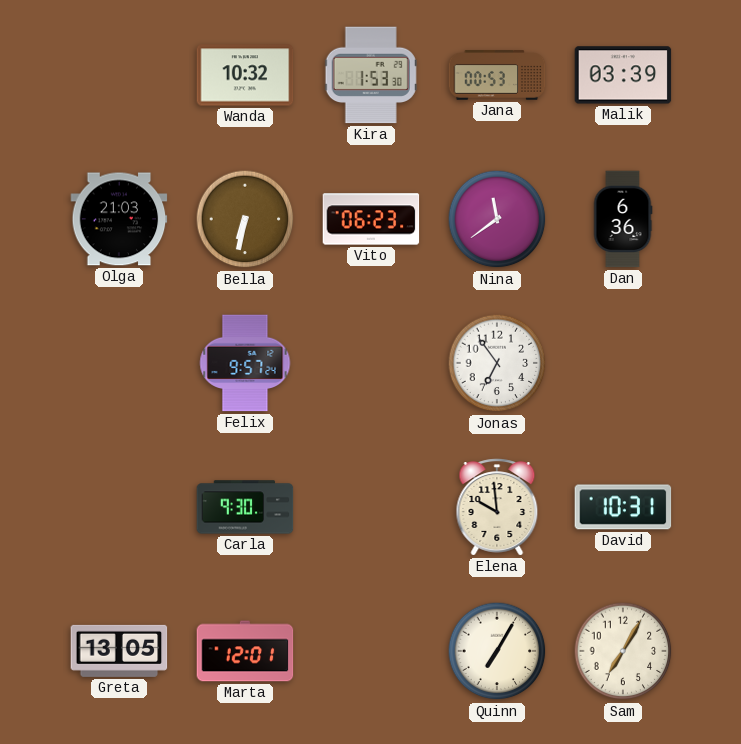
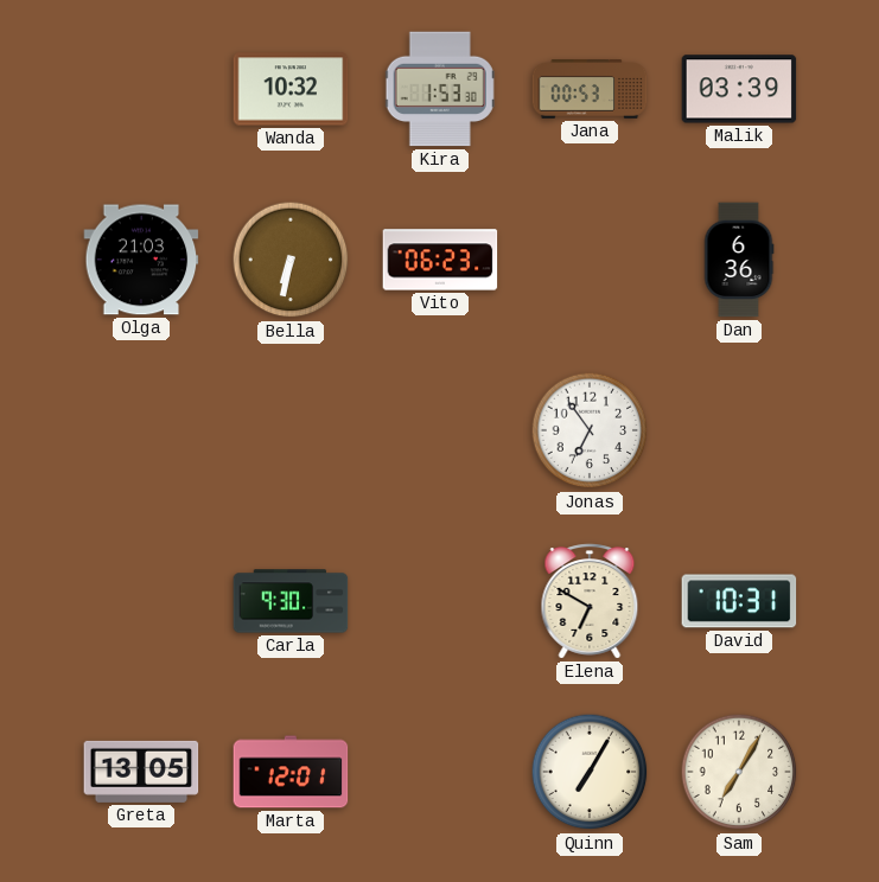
Nina: 11:39 -> none (497, 219)
Felix: 9:57 -> none (245, 363)
Elena: 9:59 -> 6:50 (590, 601)
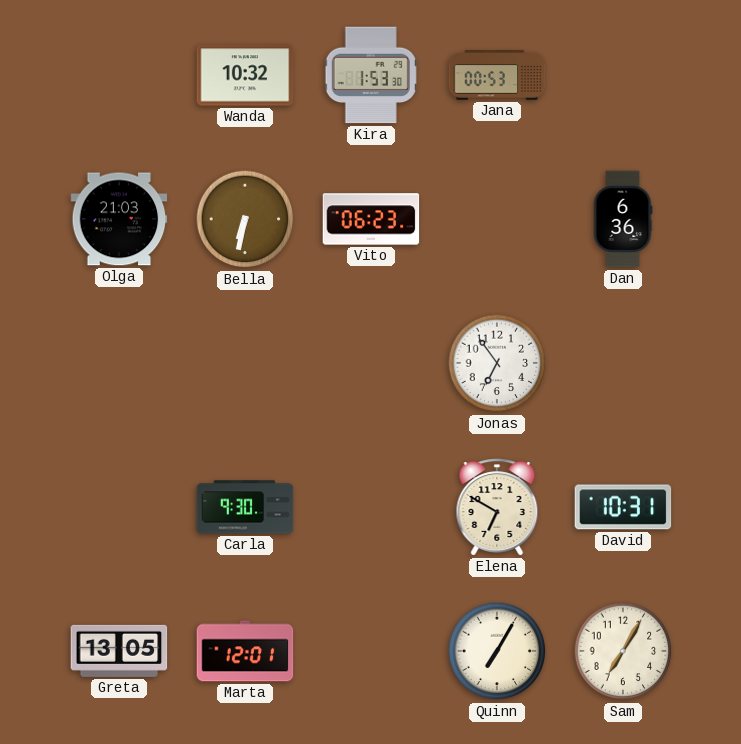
Malik: 03:39 -> none (739, 89)
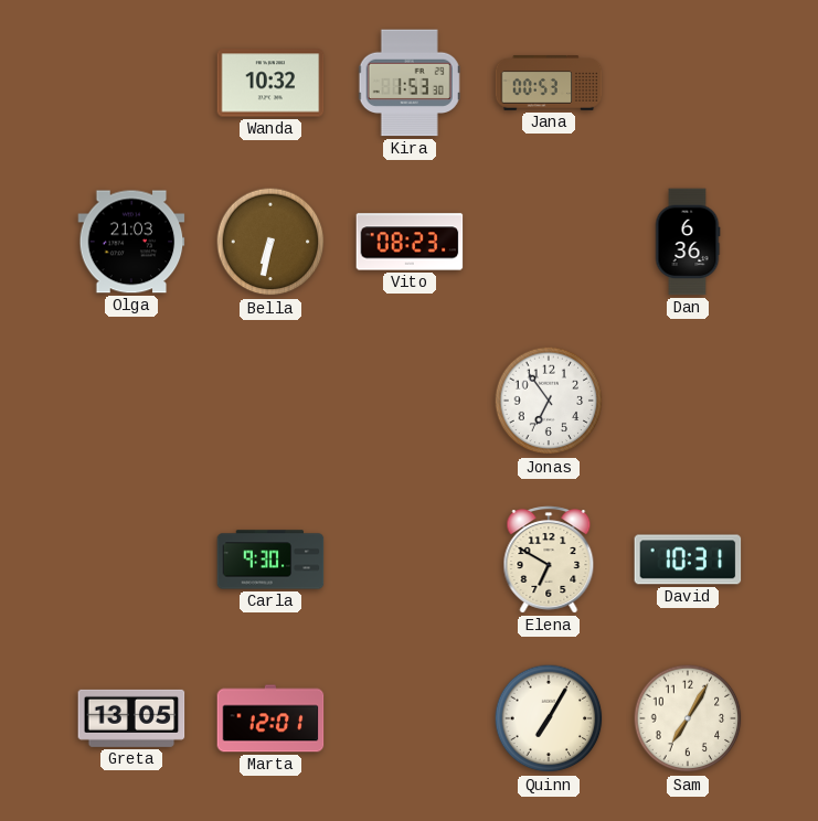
Vito: 06:23 -> 08:23 (410, 242)
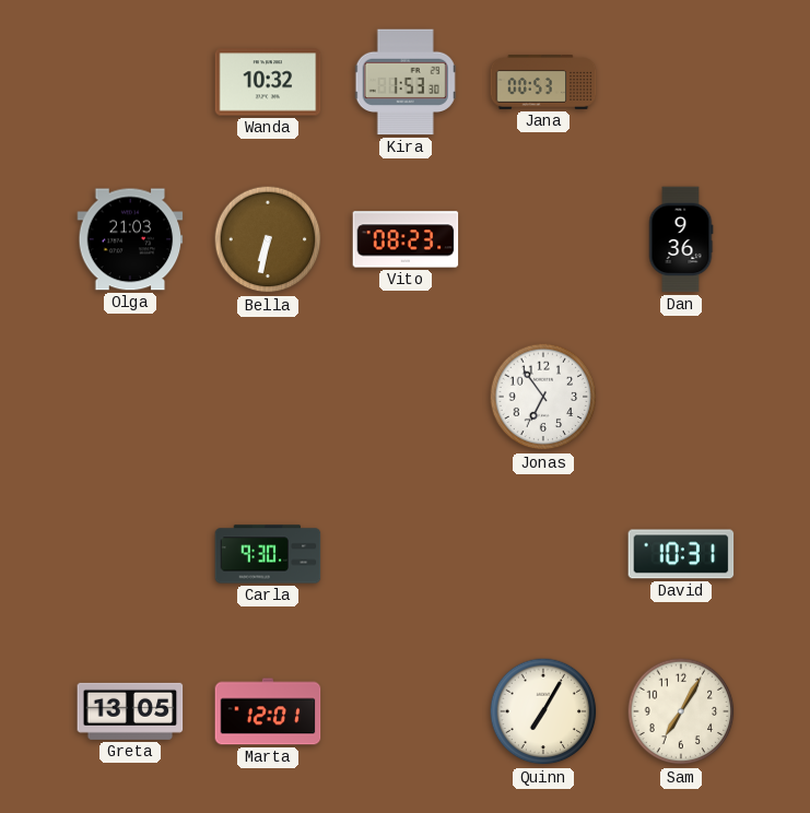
Dan: 6:36 -> 9:36 (681, 239)
Elena: 6:50 -> none (549, 559)
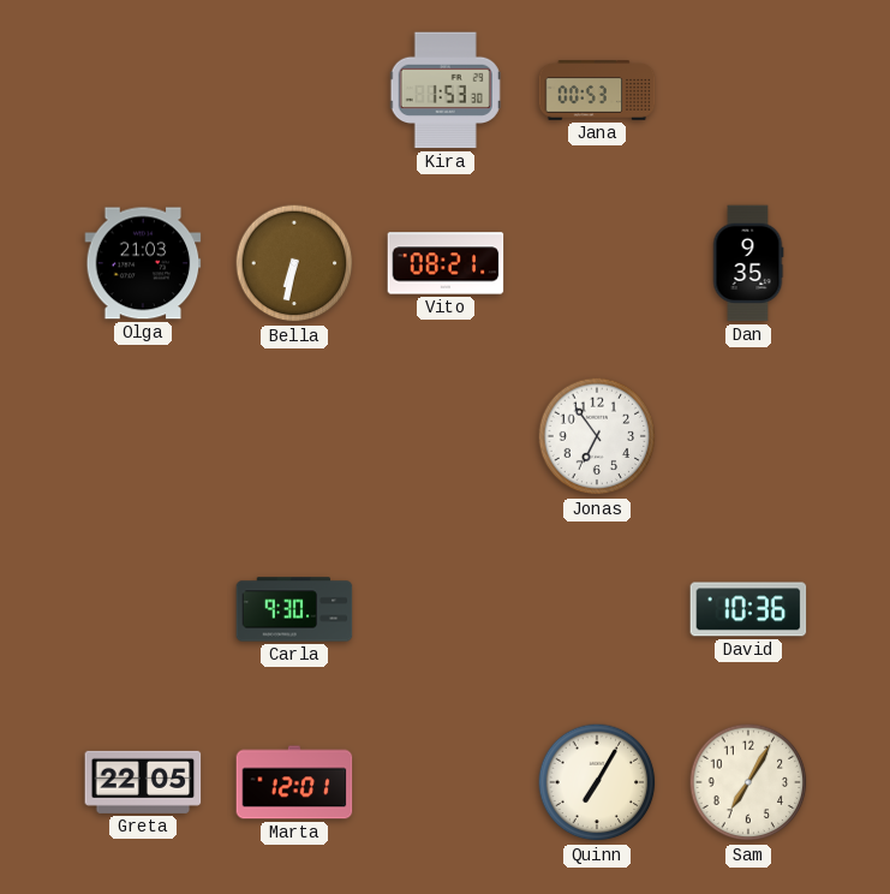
Wanda: 10:32 -> none (268, 82)
Vito: 08:23 -> 08:21 (446, 263)
Dan: 9:36 -> 9:35 (748, 263)
David: 10:31 -> 10:36 (748, 609)
Greta: 13:05 -> 22:05 (143, 782)
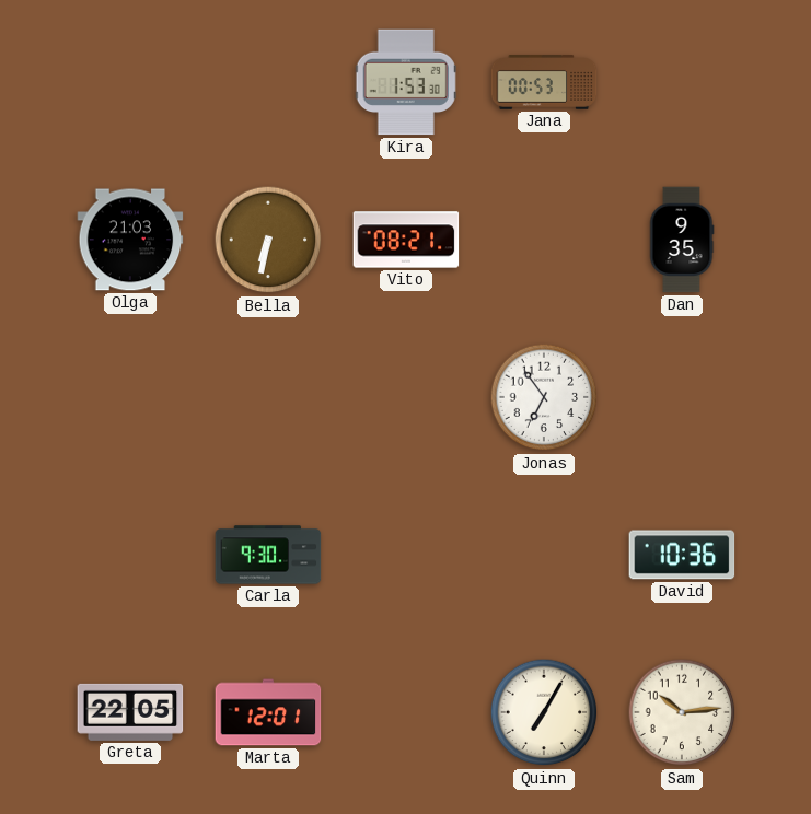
Sam: 7:05 -> 10:14 (682, 712)
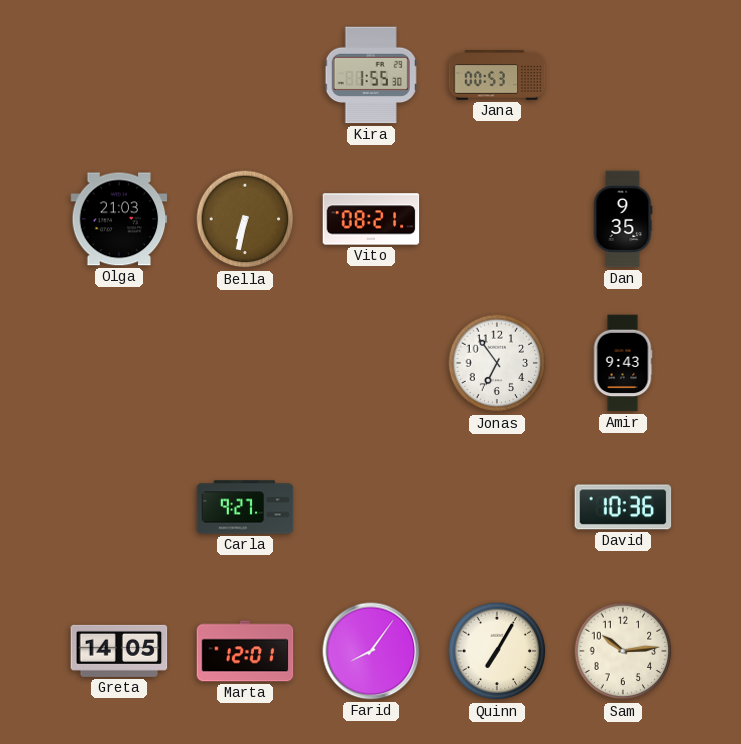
Kira: 1:53 -> 1:55 (371, 75)
Amir: none -> 9:43 (623, 363)
Carla: 9:30 -> 9:27 (245, 507)
Greta: 22:05 -> 14:05 (119, 651)
Farid: none -> 8:06 (371, 651)
